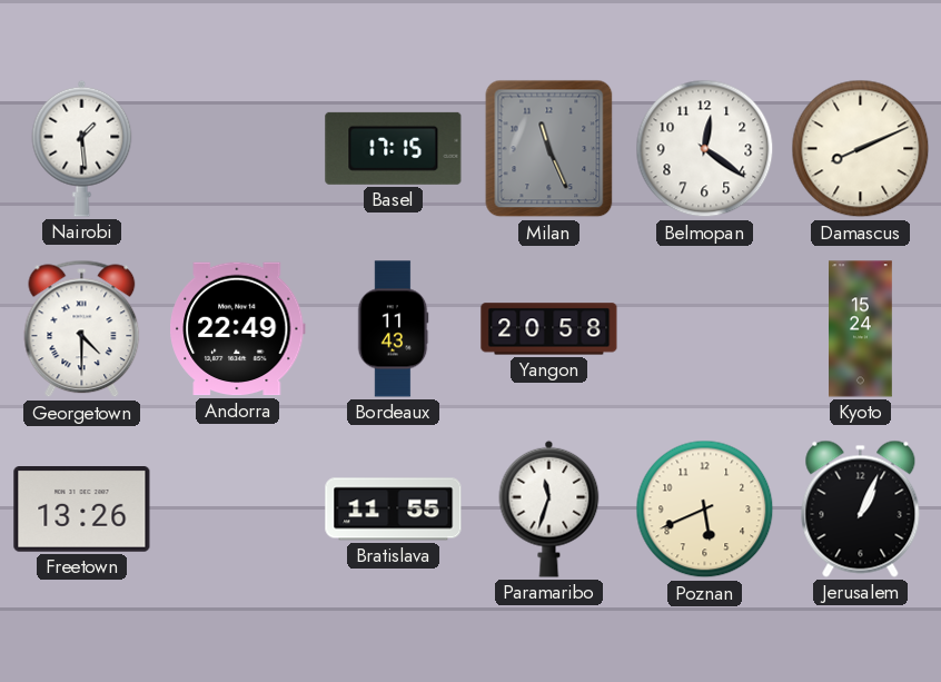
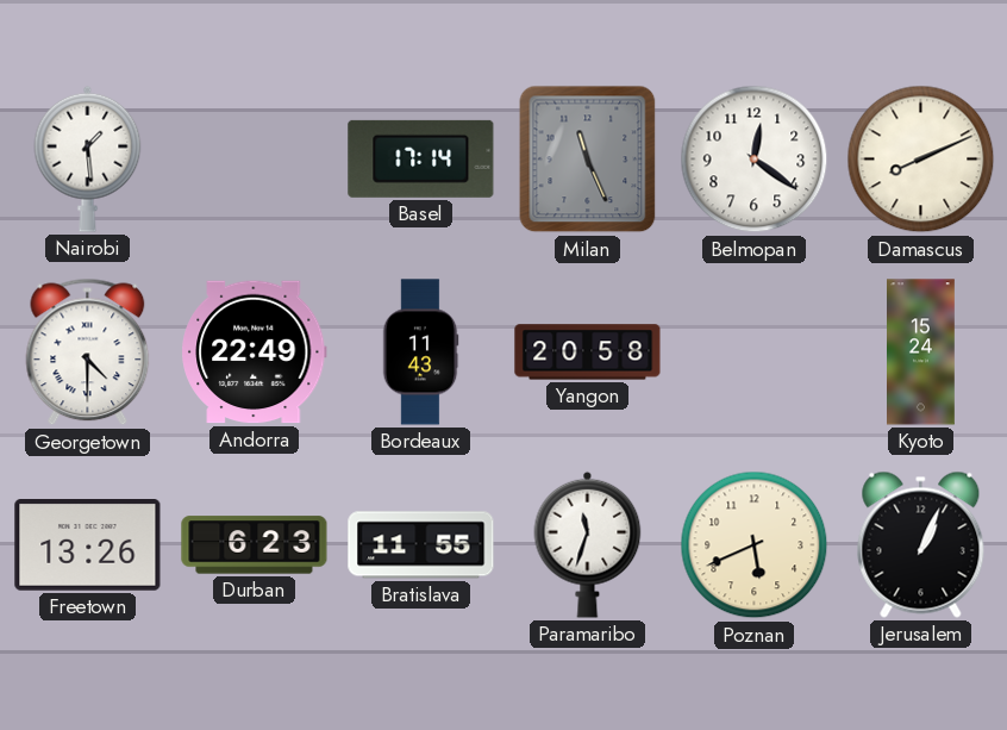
Basel: 17:15 -> 17:14 (421, 158)
Durban: none -> 6:23 (255, 545)
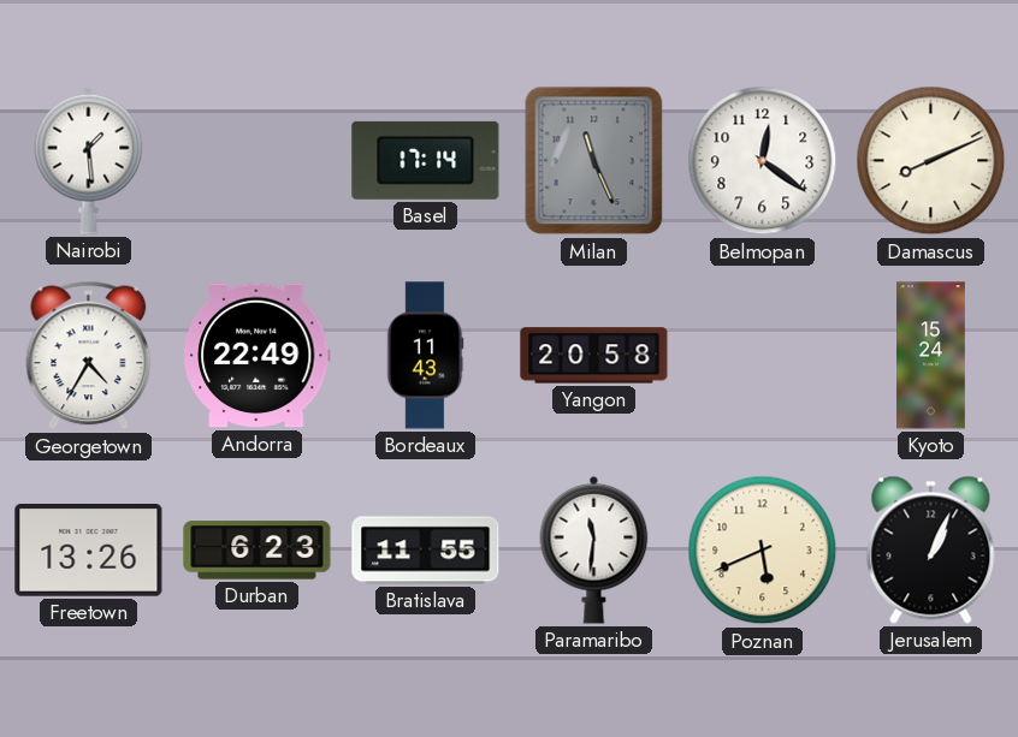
Georgetown: 4:30 -> 4:35 (89, 356)
Paramaribo: 11:33 -> 11:31 (594, 549)
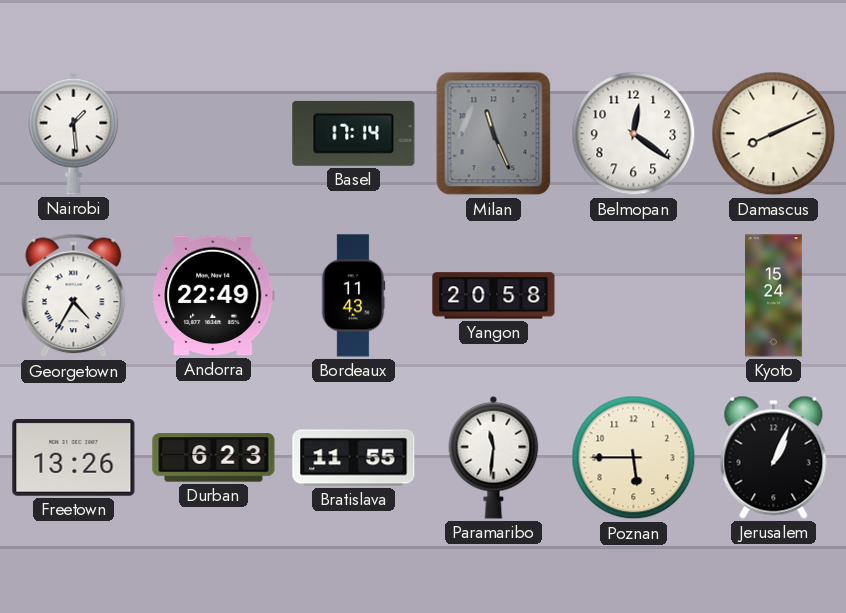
Poznan: 5:41 -> 5:45 (634, 458)
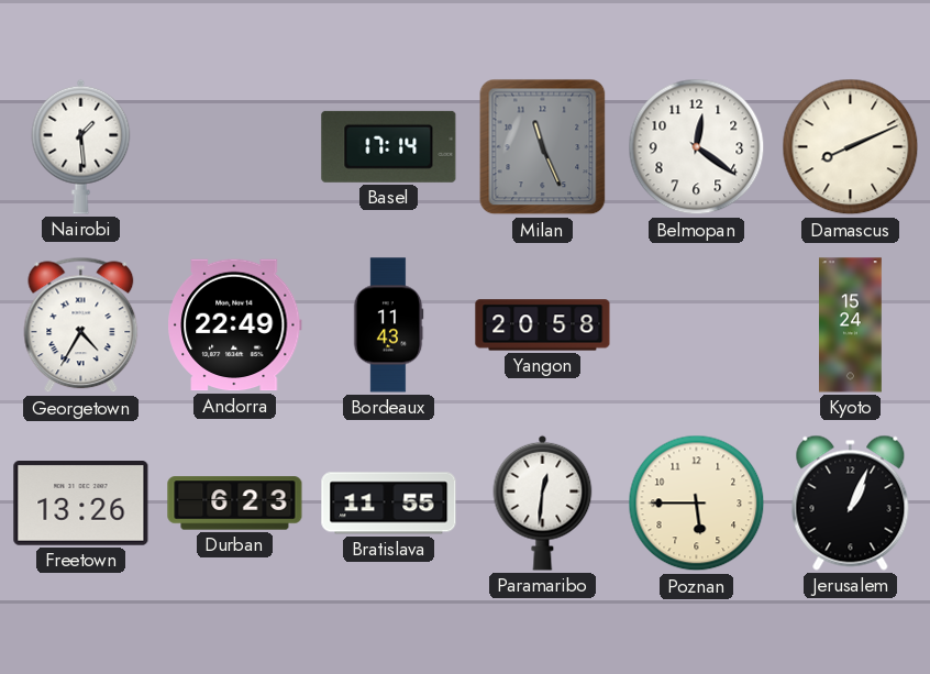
Paramaribo: 11:31 -> 12:31 (543, 502)
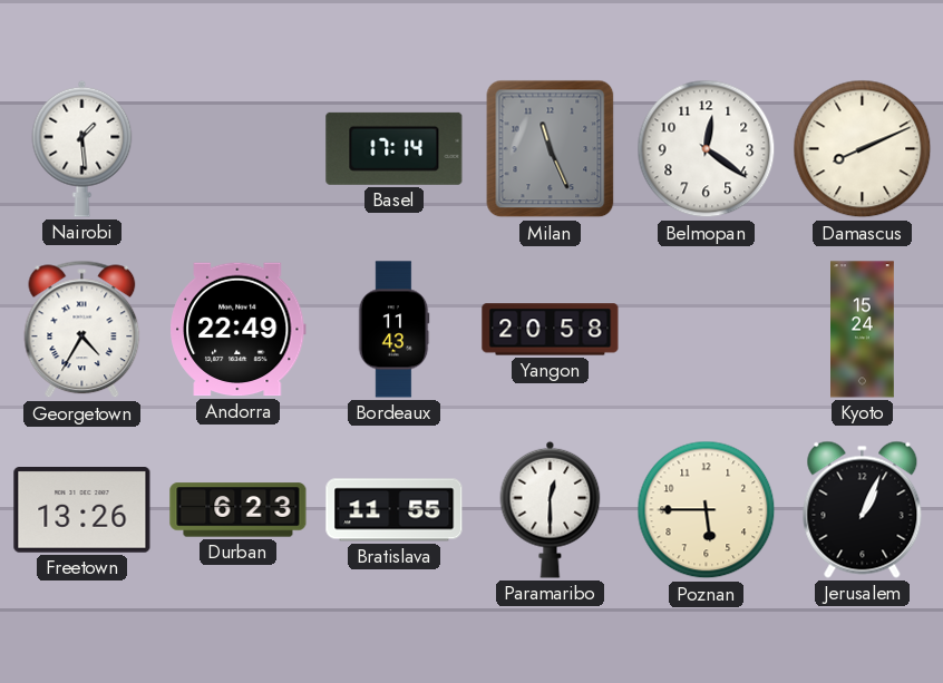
Paramaribo: 12:31 -> 12:30 (551, 509)
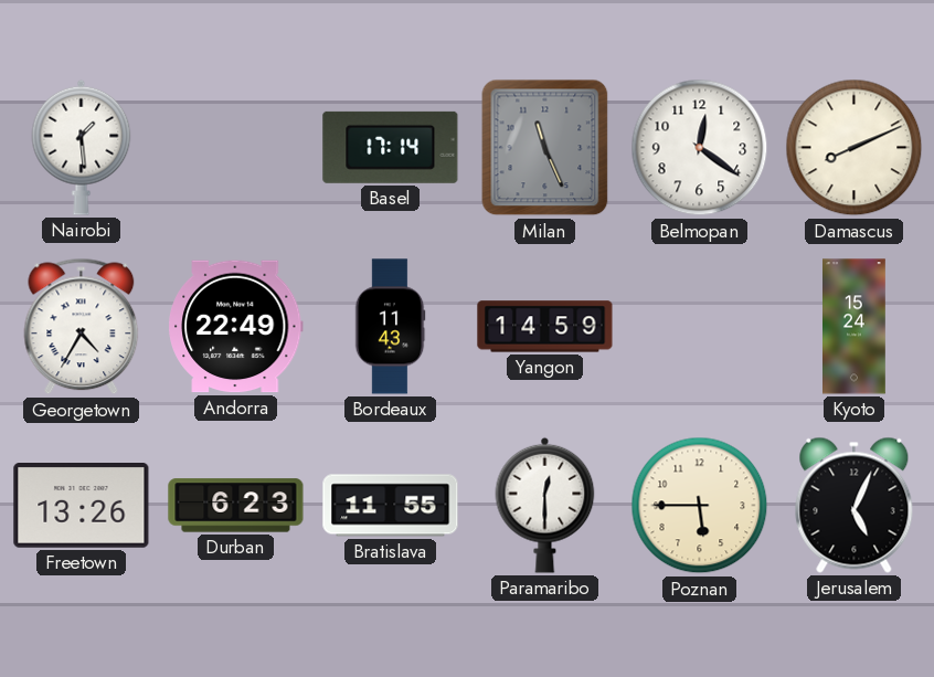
Yangon: 20:58 -> 14:59 (545, 327)
Jerusalem: 1:04 -> 5:04 (855, 505)
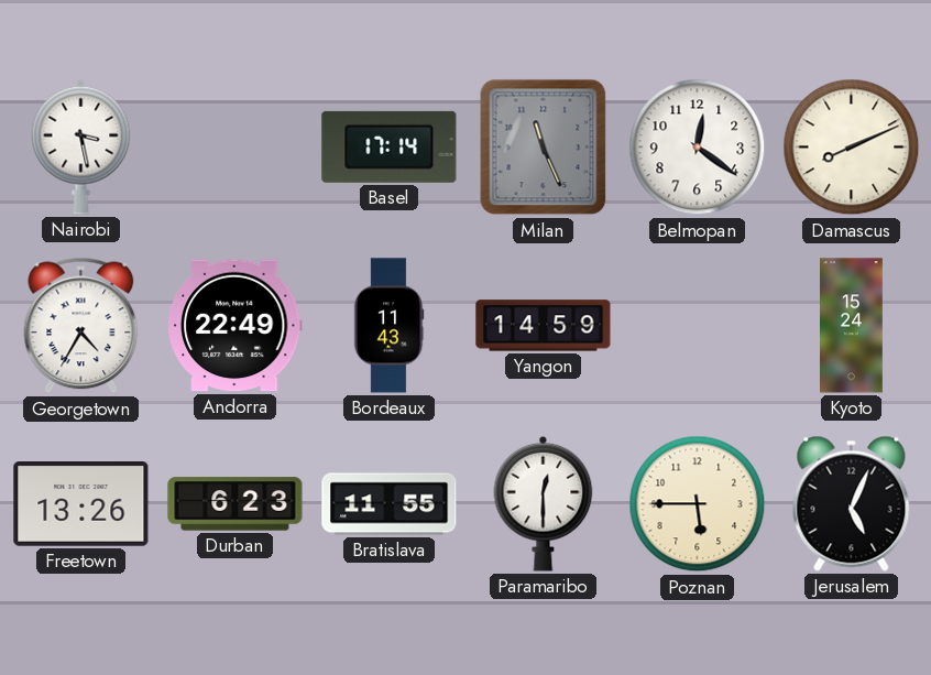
Nairobi: 1:29 -> 3:28 (81, 146)
